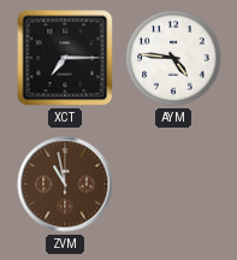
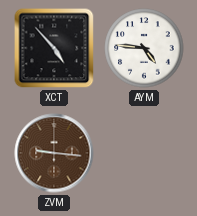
XCT: 7:15 -> 4:53 (54, 48)
ZVM: 10:58 -> 9:16 (54, 153)
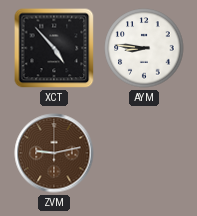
AYM: 4:46 -> 8:46 (144, 48)
ZVM: 9:16 -> 9:13 (54, 153)
